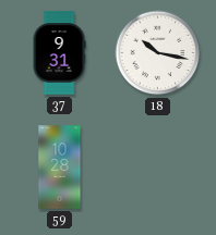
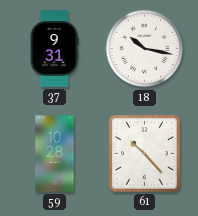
61: none -> 10:23 (145, 154)
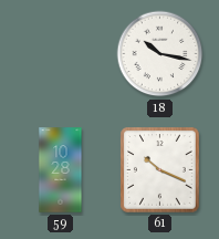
37: 9:31 -> none (54, 49)
61: 10:23 -> 10:19 (160, 170)
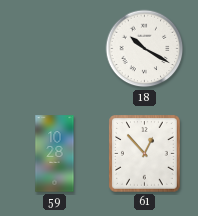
18: 10:17 -> 10:20 (145, 49)
61: 10:19 -> 12:53 (145, 154)
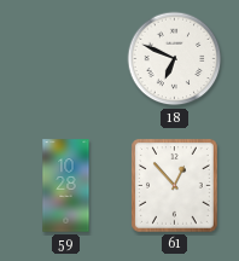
18: 10:20 -> 6:49 (175, 59)
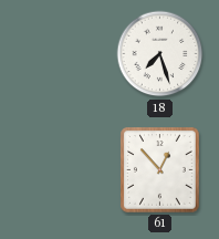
18: 6:49 -> 7:27 (160, 54)
59: 10:28 -> none (66, 186)
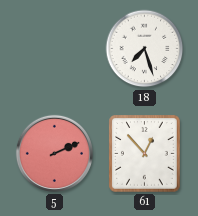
5: none -> 2:11 (54, 153)
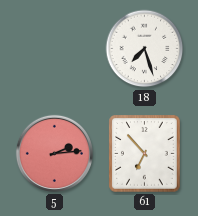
5: 2:11 -> 2:14 (54, 153)
61: 12:53 -> 6:53 (145, 154)
